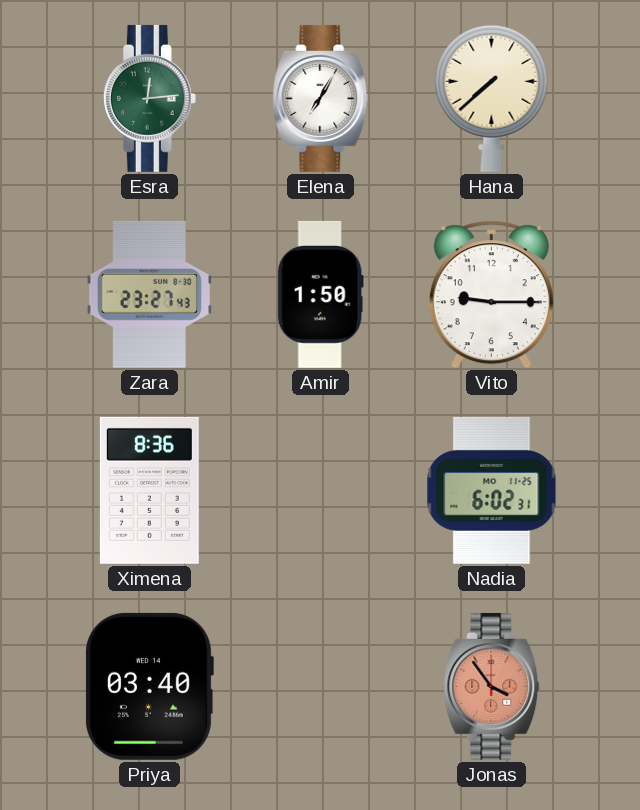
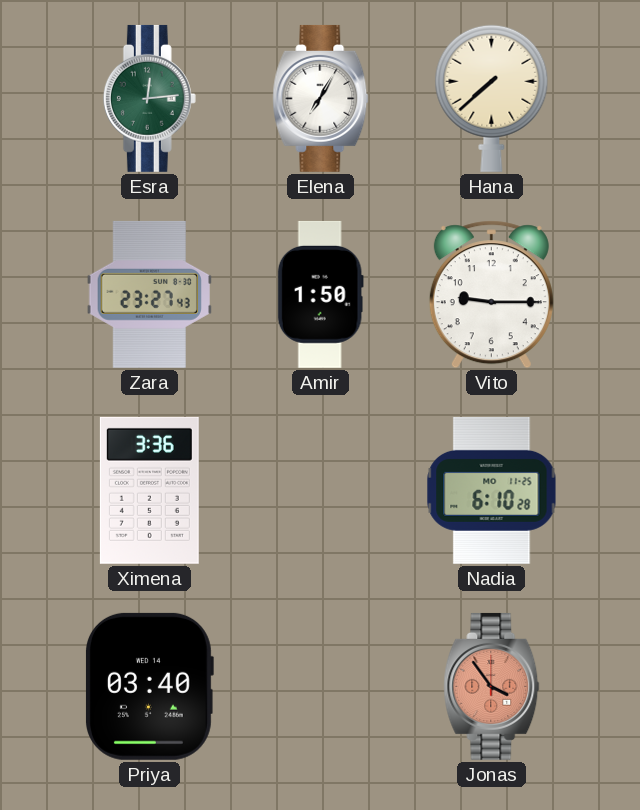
Ximena: 8:36 -> 3:36 (149, 490)
Nadia: 6:02 -> 6:10 (492, 490)
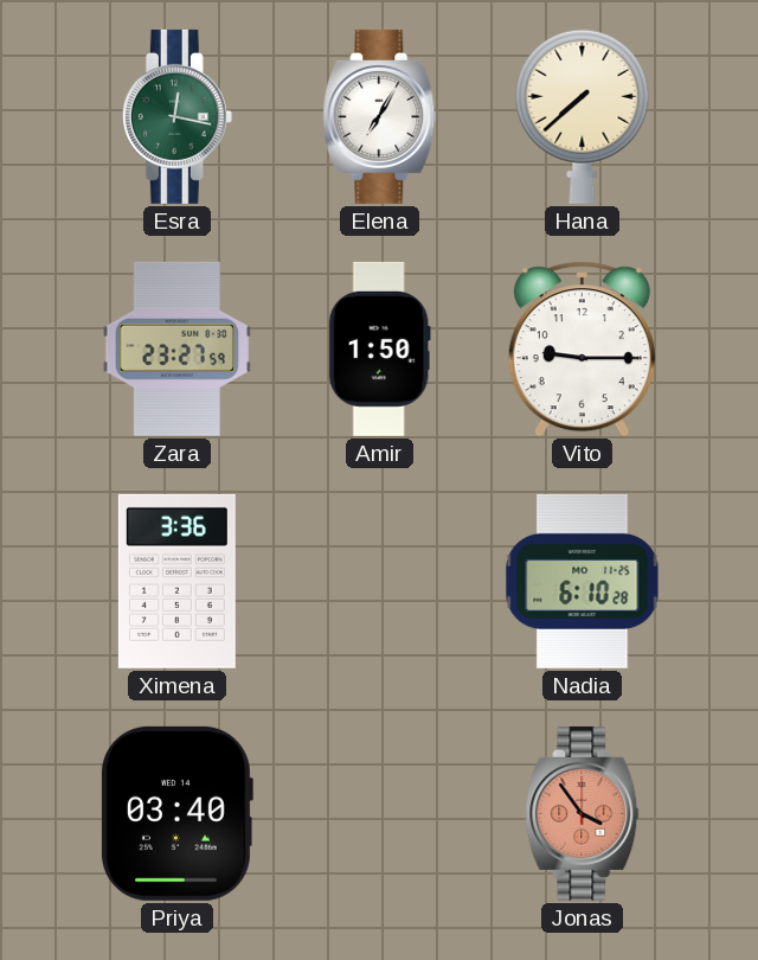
Esra: 12:14 -> 12:17 (176, 116)
Zara: 23:27:43 -> 23:27:59 (176, 348)
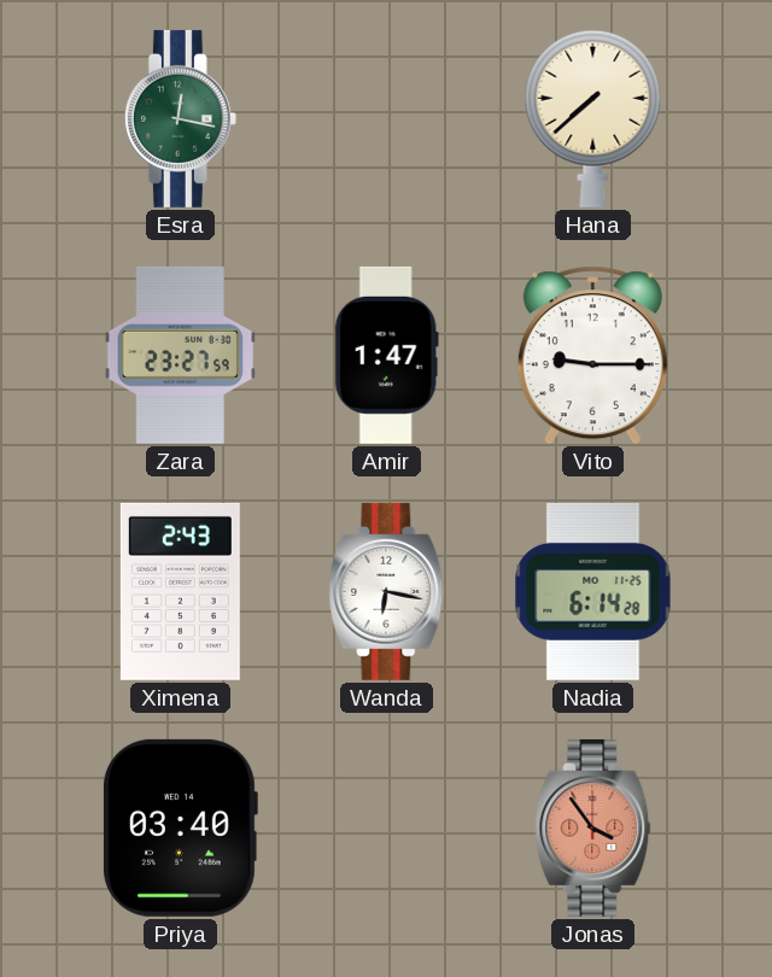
Elena: 7:05 -> none (380, 116)
Amir: 1:50 -> 1:47 (386, 355)
Ximena: 3:36 -> 2:43 (180, 591)
Wanda: none -> 6:17 (387, 591)
Nadia: 6:10 -> 6:14 (593, 591)
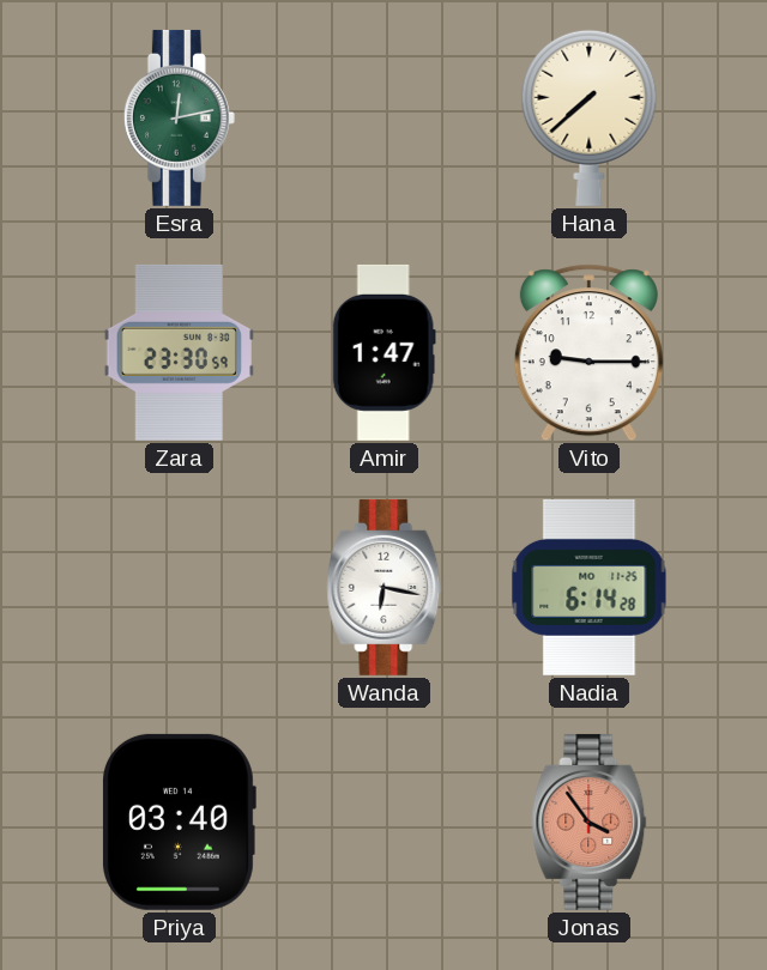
Esra: 12:17 -> 12:13 (179, 117)
Zara: 23:27 -> 23:30 (179, 352)
Ximena: 2:43 -> none (180, 591)
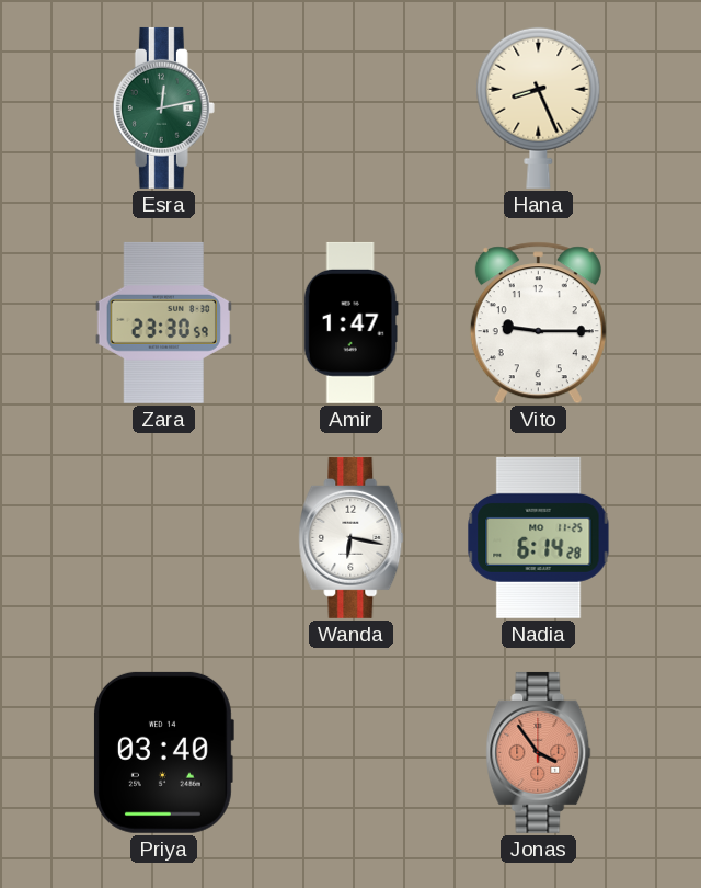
Hana: 7:38 -> 8:26 (539, 107)
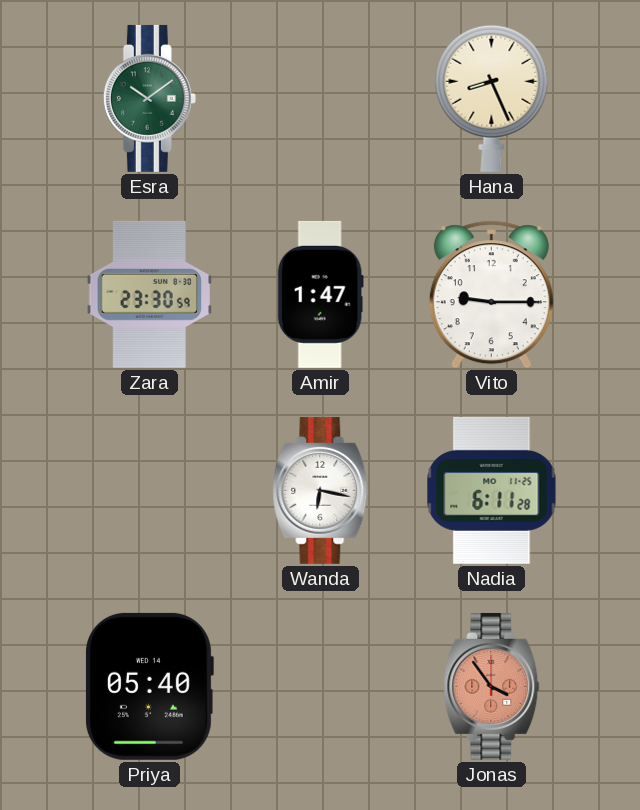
Esra: 12:13 -> 10:09 (149, 98)
Nadia: 6:14 -> 6:11 (492, 490)
Priya: 03:40 -> 05:40 (149, 686)
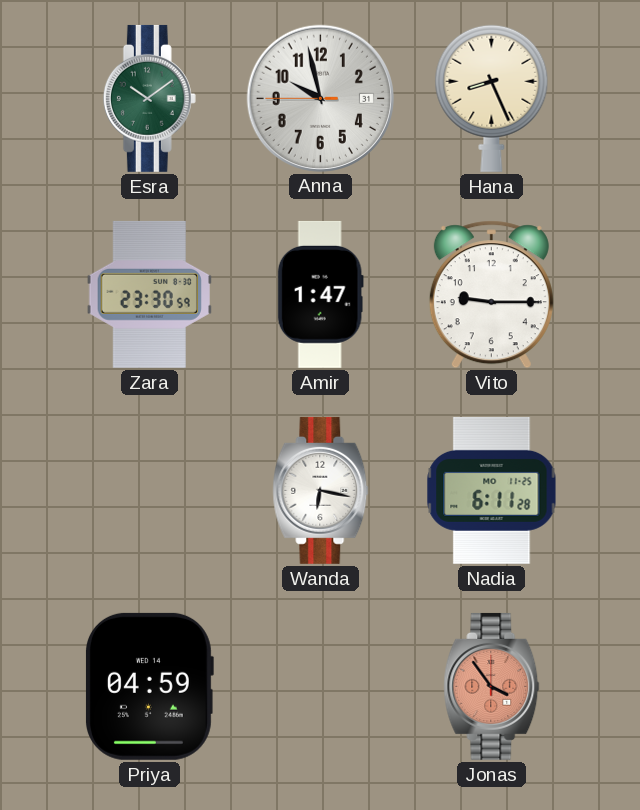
Anna: none -> 9:57 (320, 98)
Priya: 05:40 -> 04:59 (149, 686)
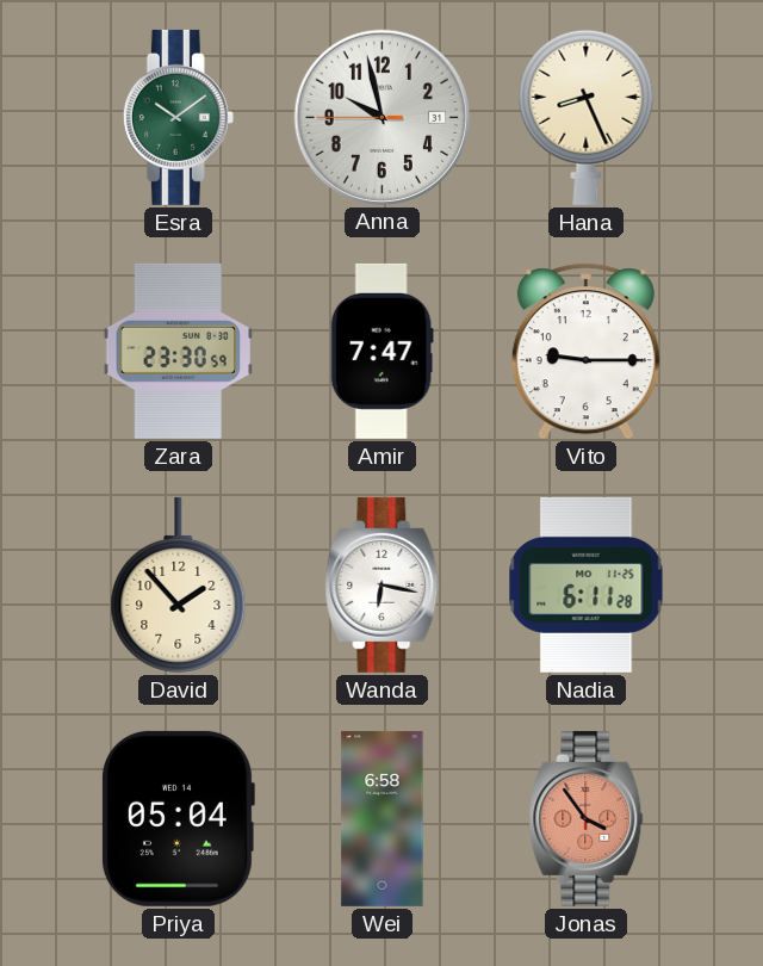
Amir: 1:47 -> 7:47 (381, 351)
David: none -> 1:53 (179, 584)
Priya: 04:59 -> 05:04 (178, 818)
Wei: none -> 6:58 (383, 818)
